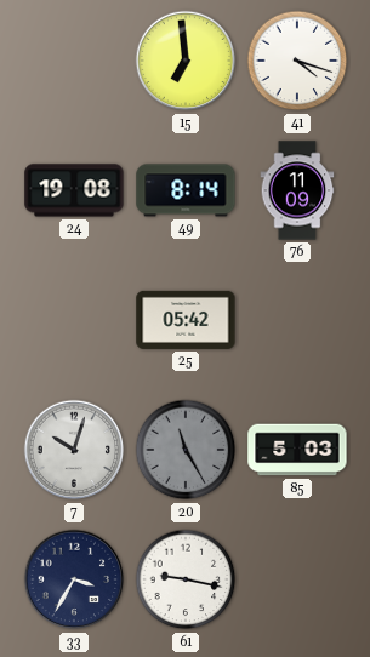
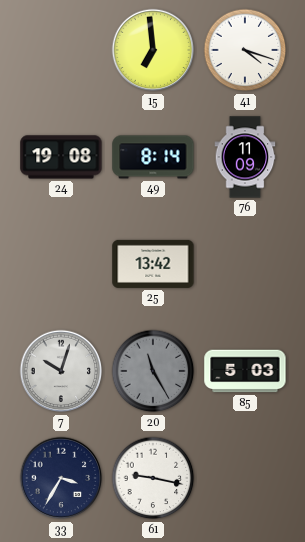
25: 05:42 -> 13:42 (153, 264)
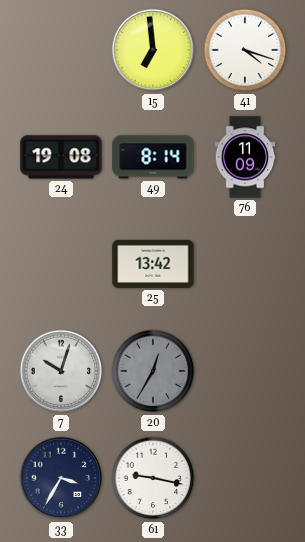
20: 11:25 -> 12:35 (153, 371)
85: 5:03 -> none (245, 371)
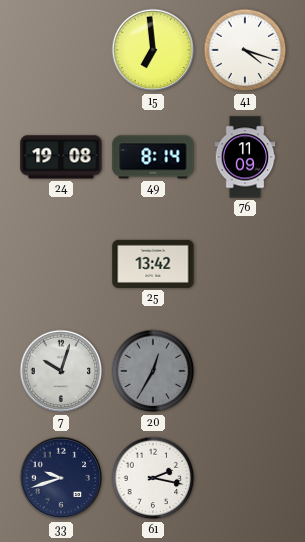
33: 3:35 -> 9:42 (61, 478)
61: 9:17 -> 2:17 (153, 478)
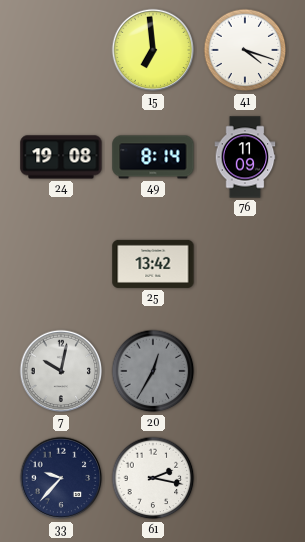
7: 10:03 -> 10:02 (61, 371)
33: 9:42 -> 9:37 (61, 478)
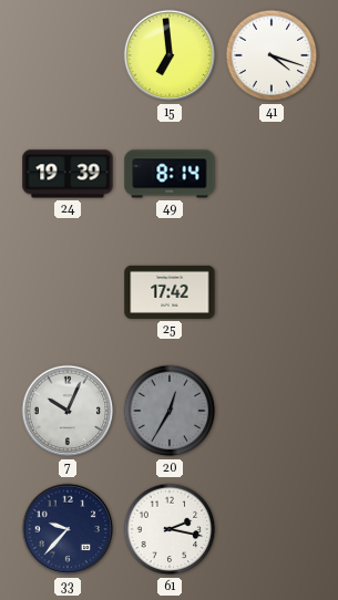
24: 19:08 -> 19:39 (68, 174)
76: 11:09 -> none (245, 157)
25: 13:42 -> 17:42 (170, 292)
7: 10:02 -> 10:04 (68, 411)
